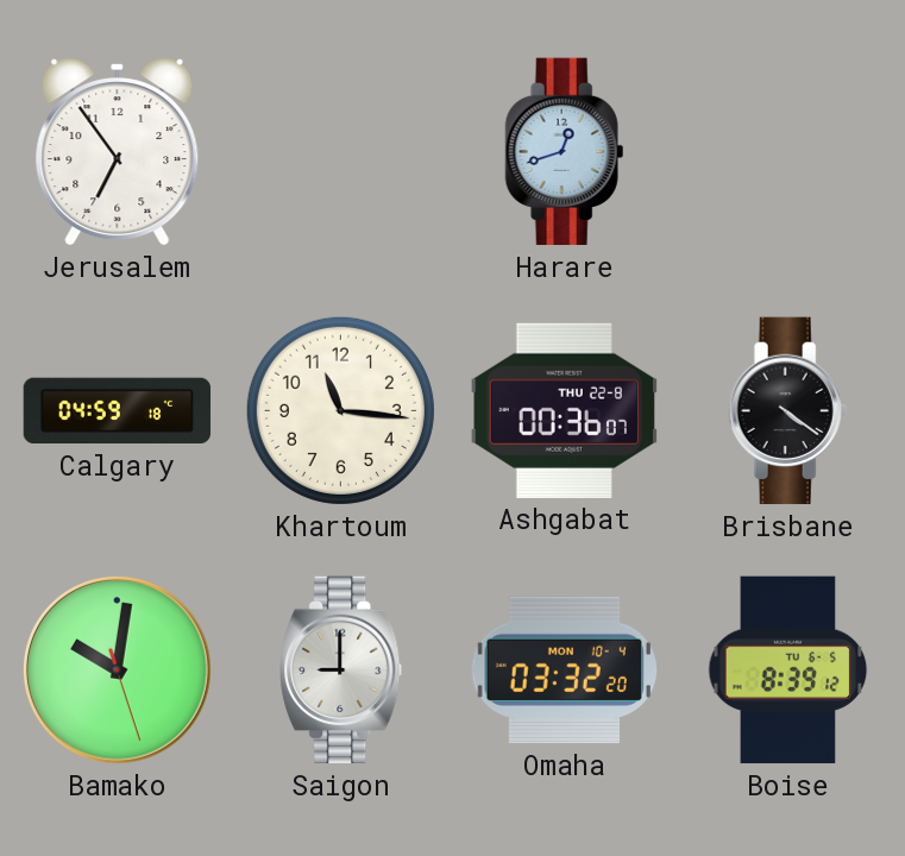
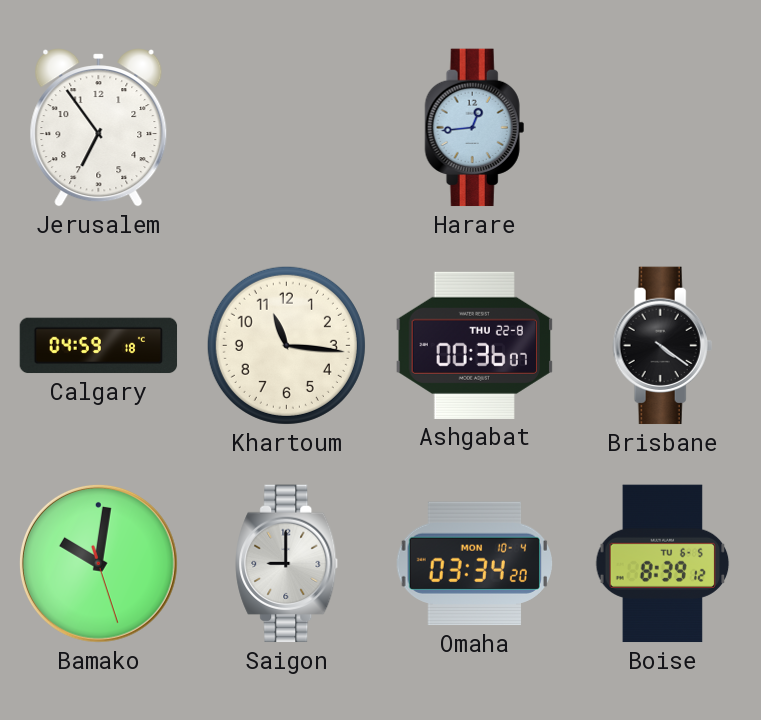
Harare: 12:42 -> 12:44 (475, 128)
Omaha: 03:32 -> 03:34 (474, 564)
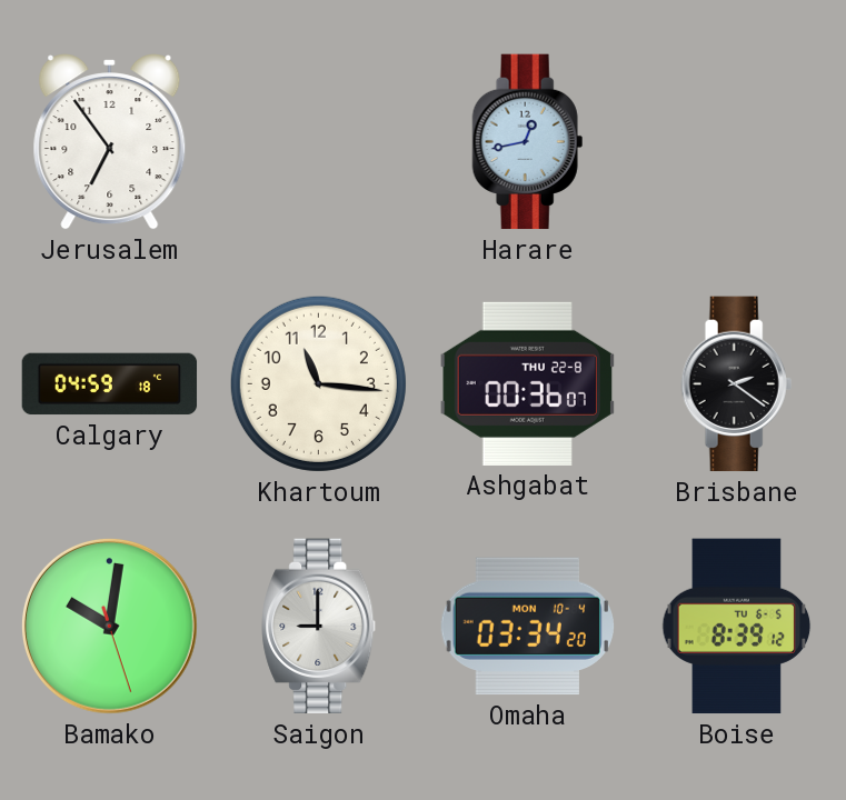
Harare: 12:44 -> 12:43 (528, 142)
Brisbane: 4:21 -> 2:21 (737, 384)
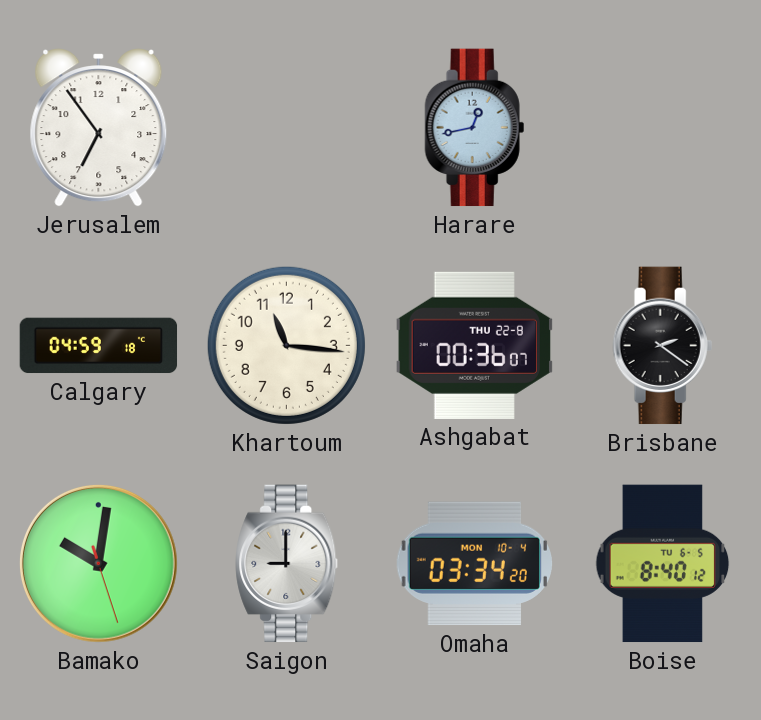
Boise: 8:39 -> 8:40 (663, 564)
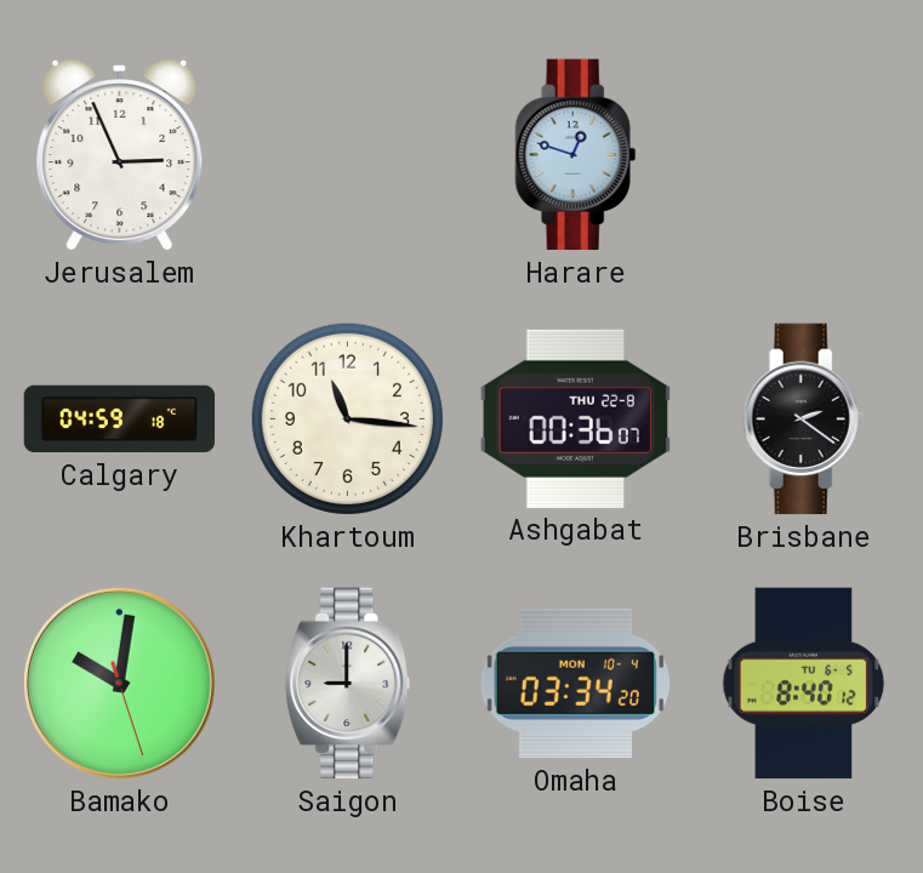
Jerusalem: 6:54 -> 2:56 (120, 155)
Harare: 12:43 -> 12:48 (576, 155)
